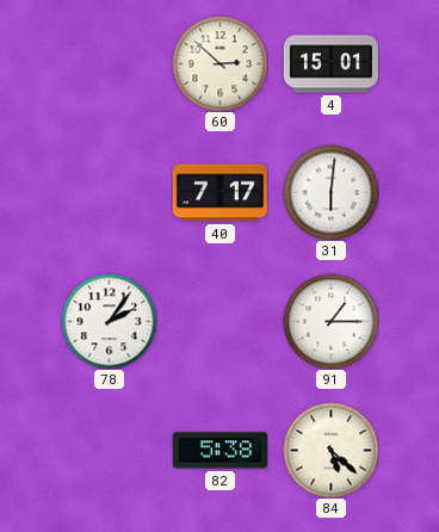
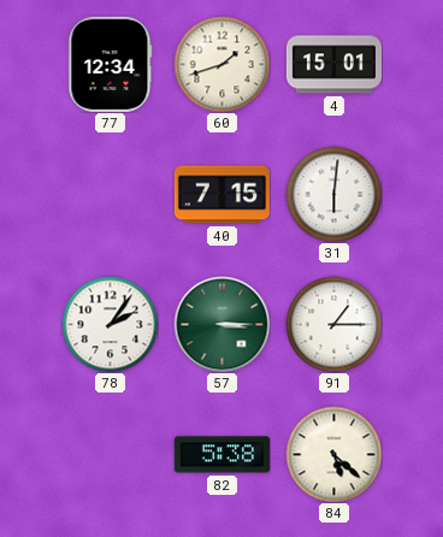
77: none -> 12:34 (111, 64)
60: 2:52 -> 1:42 (221, 64)
40: 7:17 -> 7:15 (221, 195)
57: none -> 3:15 (221, 324)
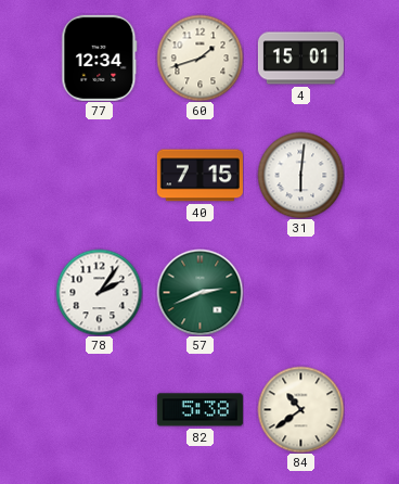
57: 3:15 -> 2:41 (200, 292)
91: 1:15 -> none (333, 324)
84: 5:22 -> 10:39 (300, 409)
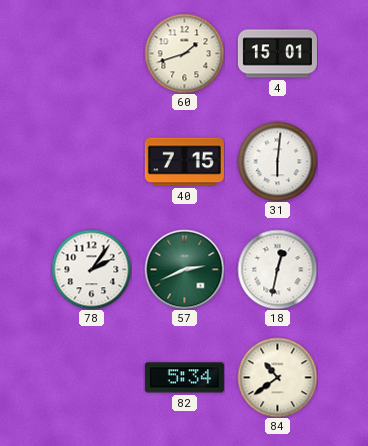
77: 12:34 -> none (100, 58)
18: none -> 12:32 (277, 269)
82: 5:38 -> 5:34 (184, 378)
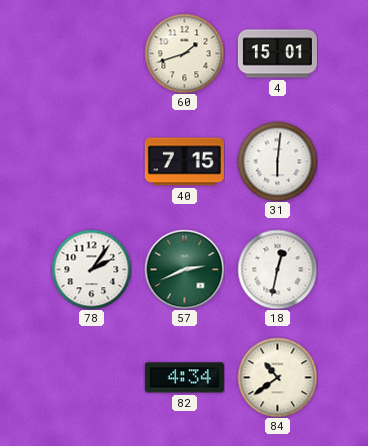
82: 5:34 -> 4:34 (184, 378)
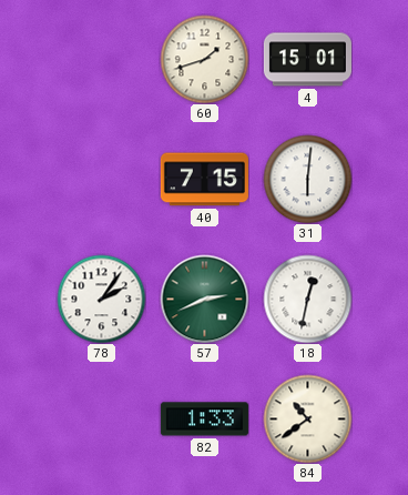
82: 4:34 -> 1:33 (204, 420)
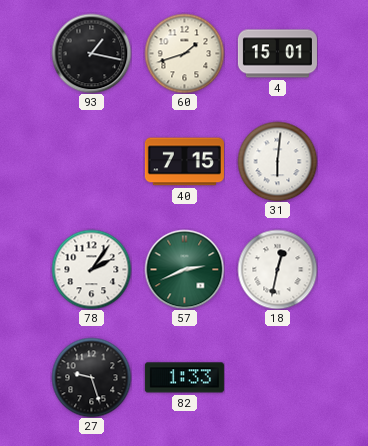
93: none -> 1:17 (91, 53)
27: none -> 9:27 (91, 377)
84: 10:39 -> none (307, 418)
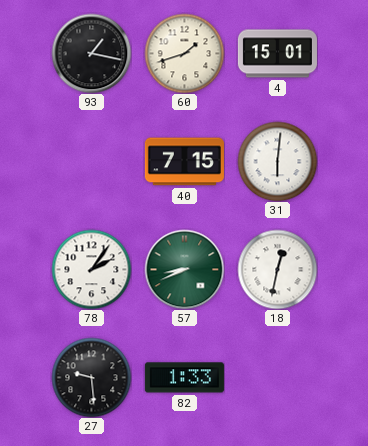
57: 2:41 -> 8:41 (184, 269)
27: 9:27 -> 9:29 (91, 377)
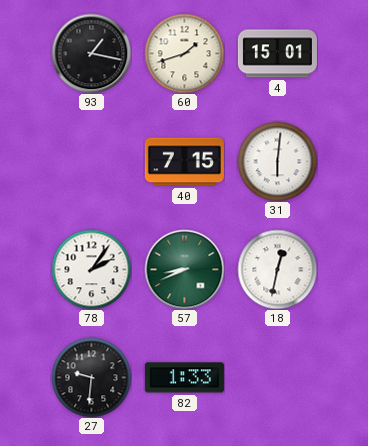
27: 9:29 -> 9:31 (91, 377)
